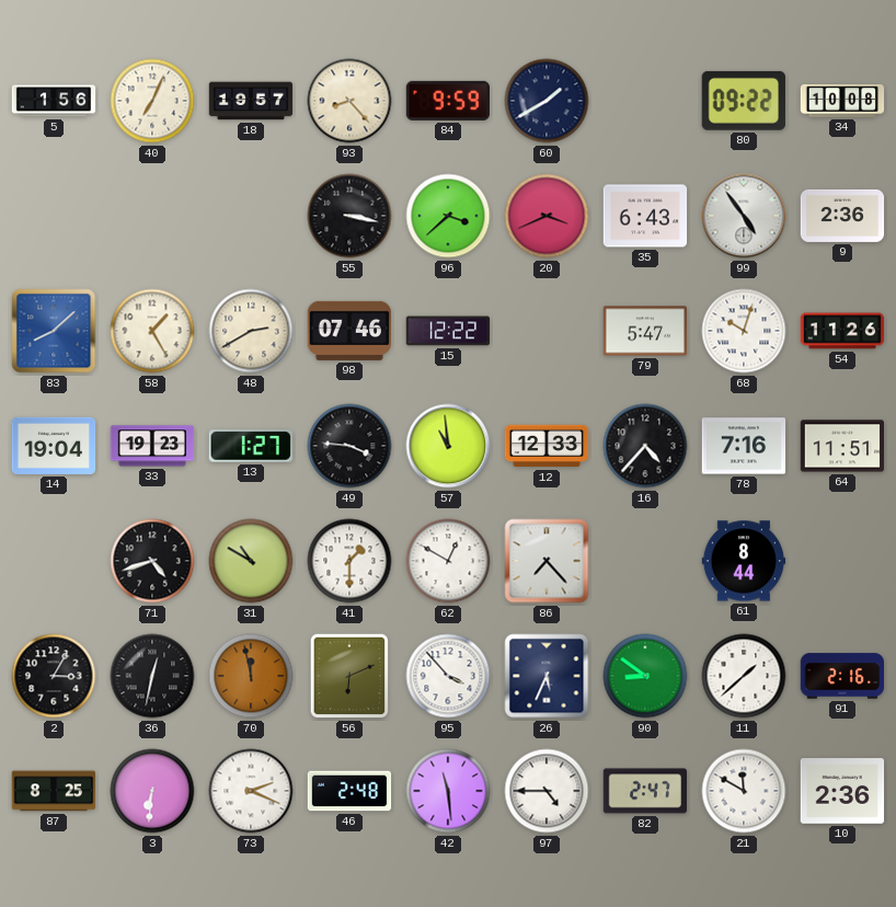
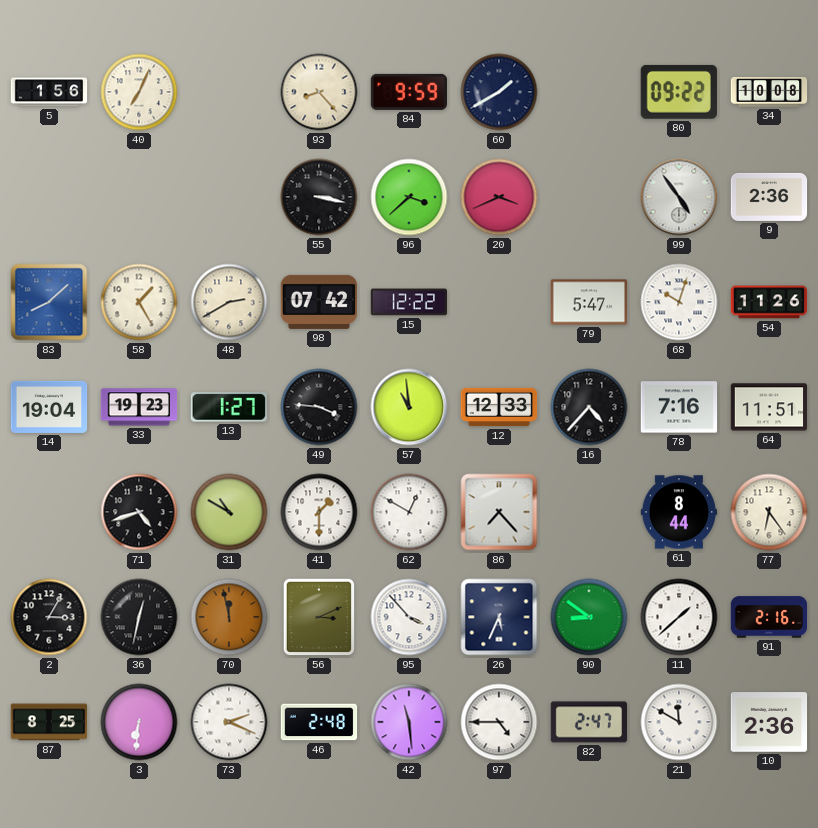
18: 19:57 -> none (251, 101)
35: 6:43 -> none (645, 216)
98: 07:46 -> 07:42 (318, 302)
77: none -> 6:24 (769, 512)
56: 6:11 -> 3:11 (319, 617)
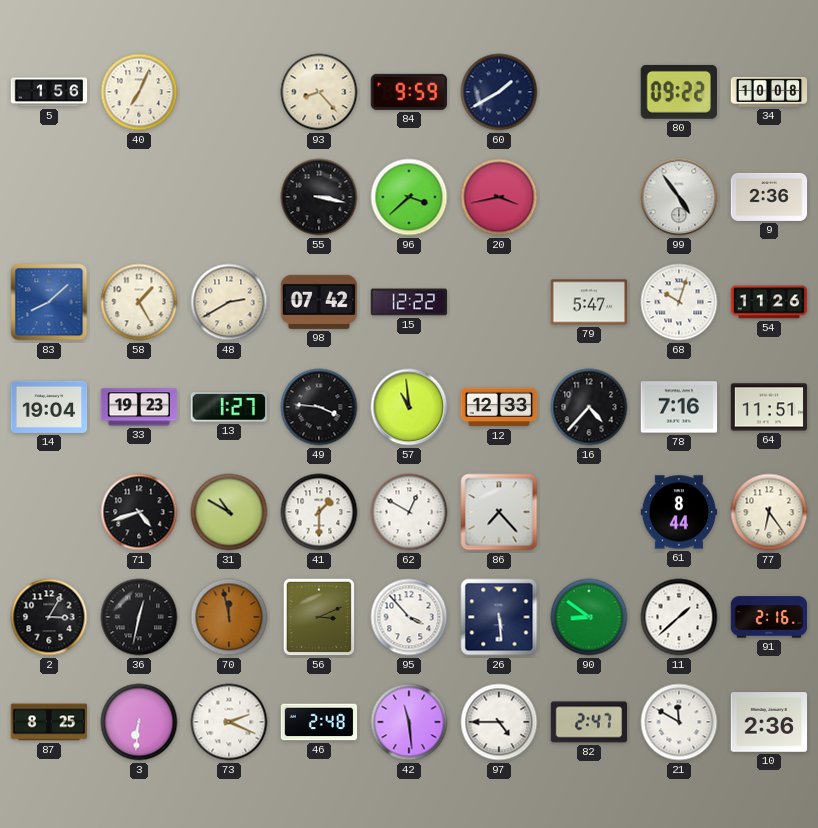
20: 3:41 -> 3:43 (499, 197)
26: 5:34 -> 5:29 (499, 617)
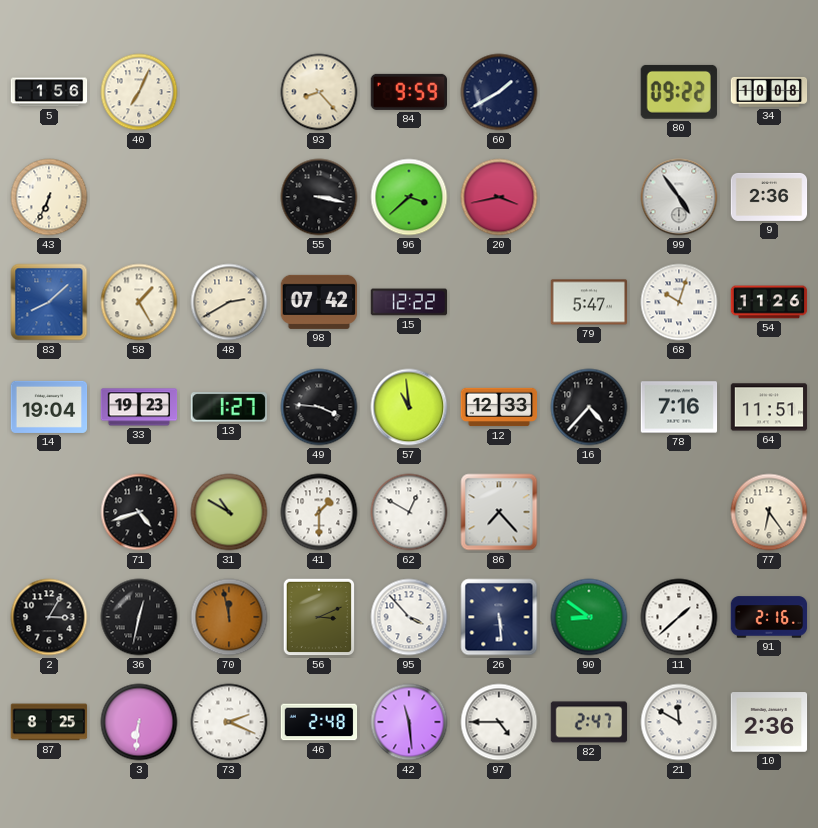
43: none -> 6:34 (49, 197)
61: 8:44 -> none (679, 512)
